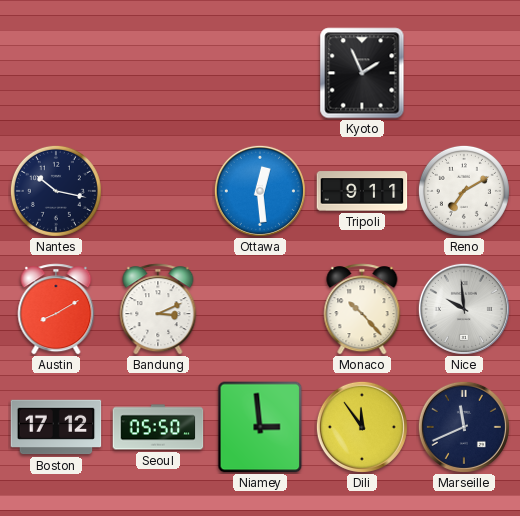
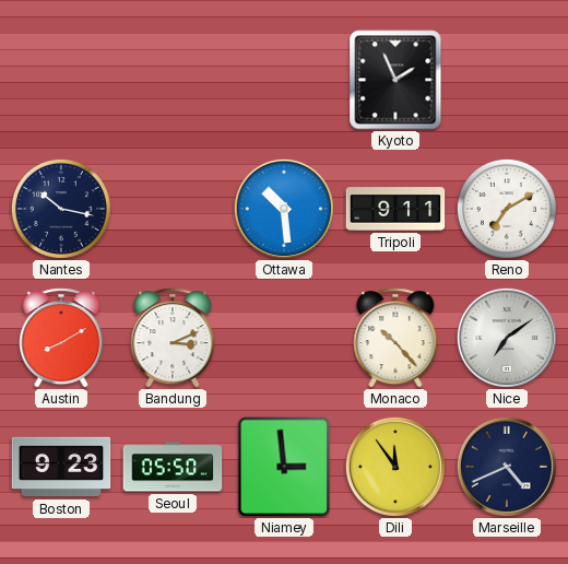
Ottawa: 12:29 -> 10:29 (284, 209)
Nice: 9:59 -> 7:09 (507, 338)
Boston: 17:12 -> 9:23 (61, 467)
Marseille: 11:41 -> 4:41 (507, 467)
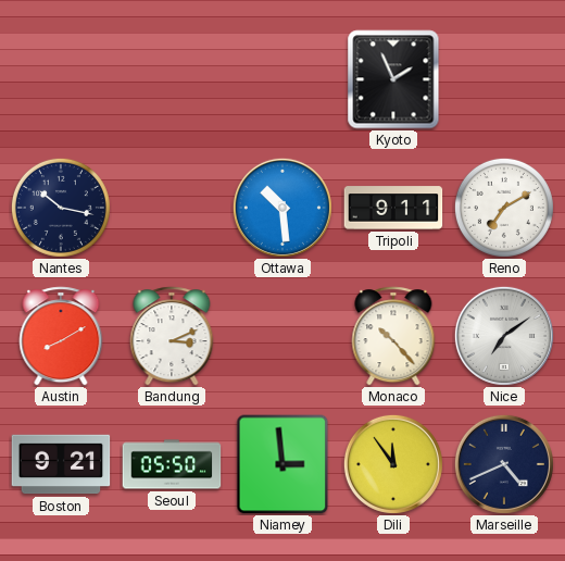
Boston: 9:23 -> 9:21 (61, 464)
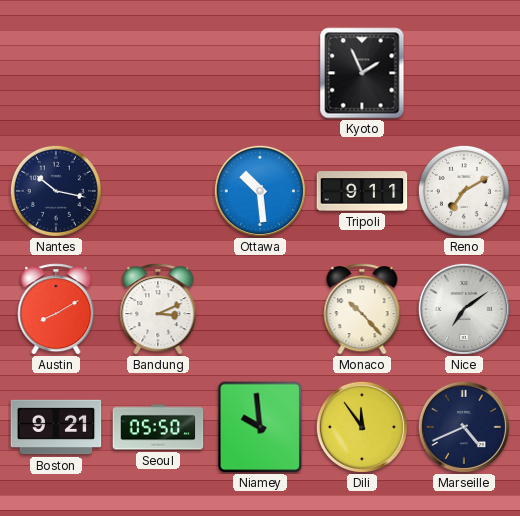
Niamey: 2:59 -> 9:59 (260, 427)
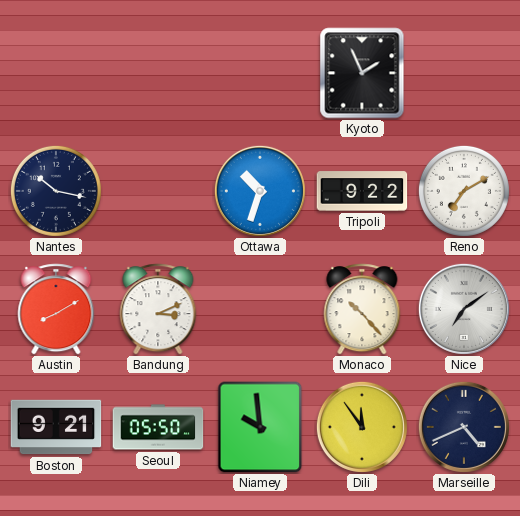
Ottawa: 10:29 -> 10:33 (260, 191)
Tripoli: 9:11 -> 9:22 (362, 191)
